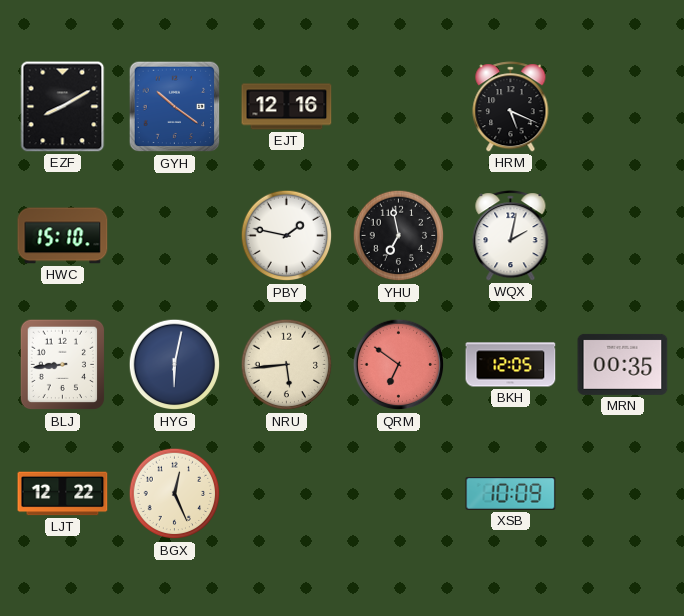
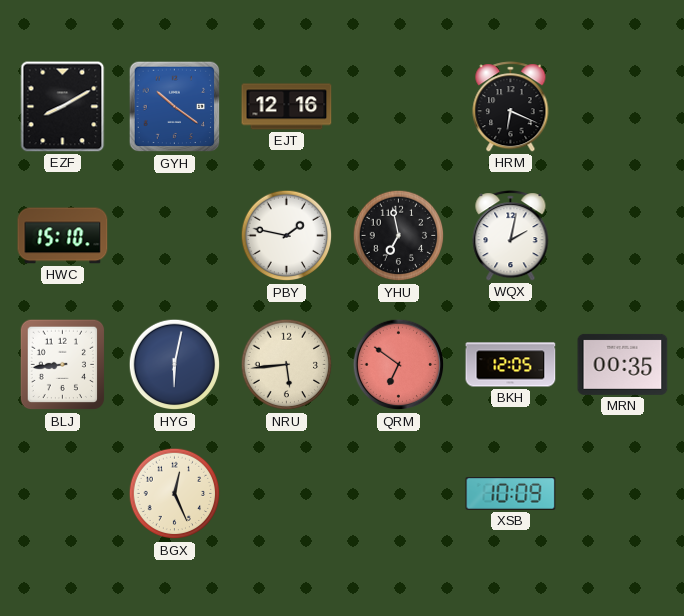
HRM: 5:19 -> 6:19 (511, 107)
LJT: 12:22 -> none (63, 494)
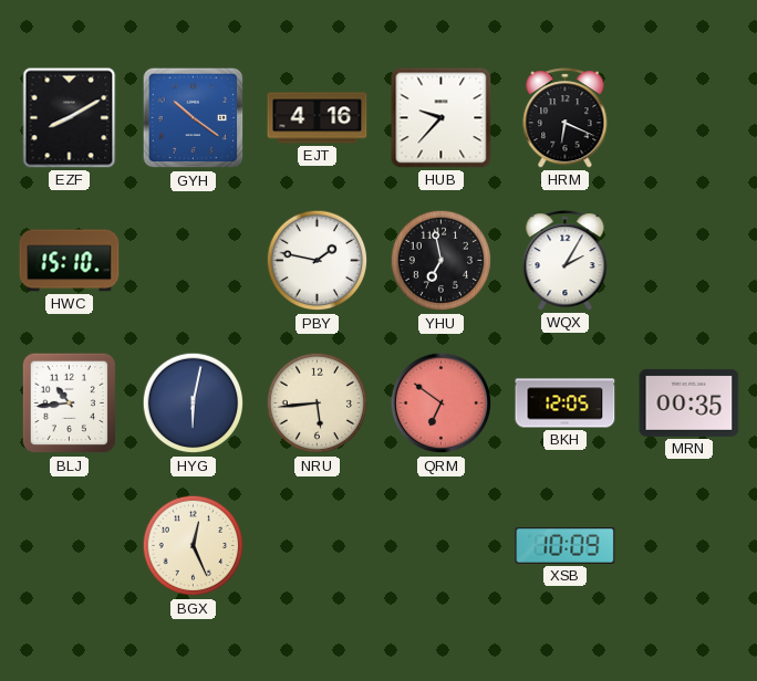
EJT: 12:16 -> 4:16 (318, 118)
HUB: none -> 9:37 (442, 118)
WQX: 2:02 -> 2:05 (566, 261)
BLJ: 8:44 -> 10:44 (70, 404)
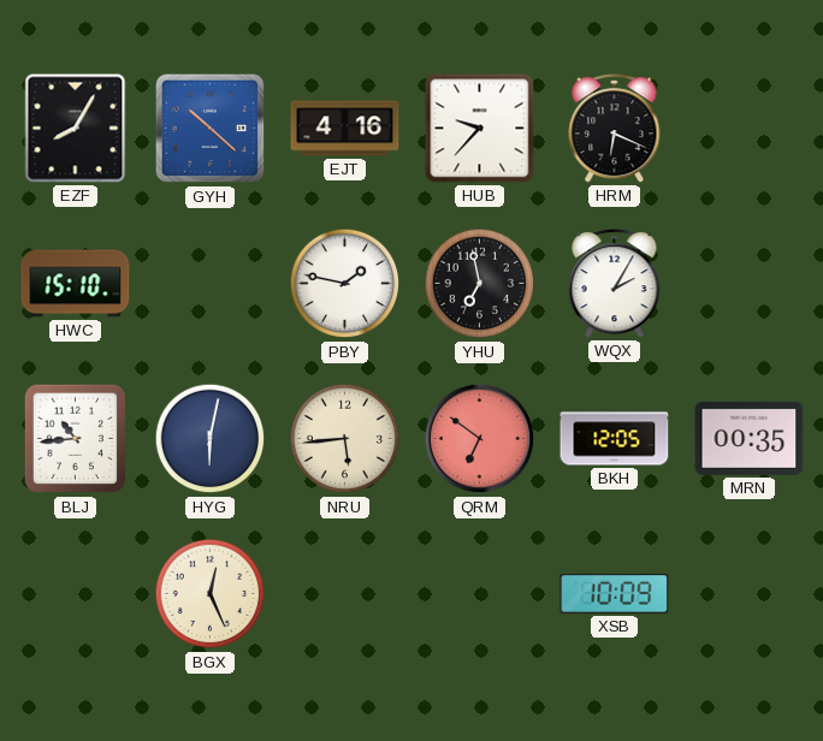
EZF: 8:10 -> 8:05 (76, 129)
GYH: 10:21 -> 10:22 (211, 129)
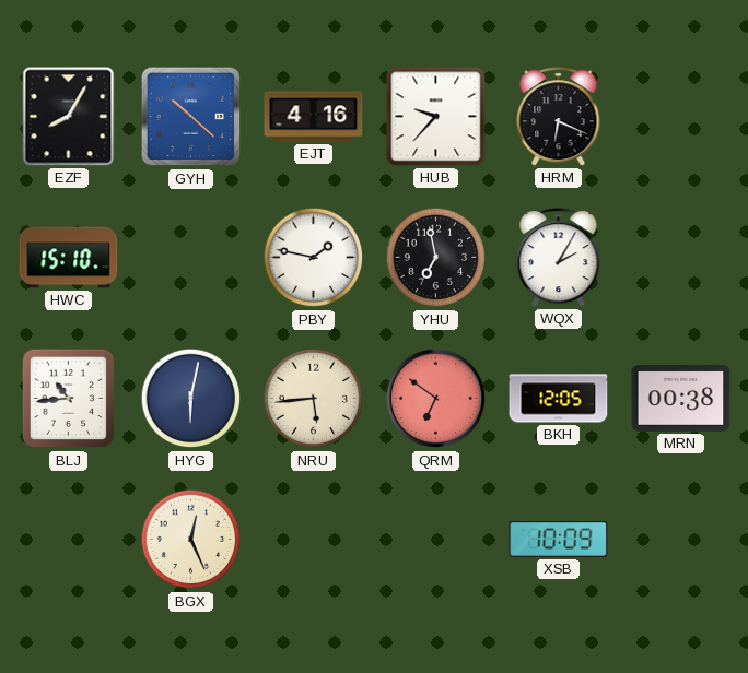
MRN: 00:35 -> 00:38 (681, 398)
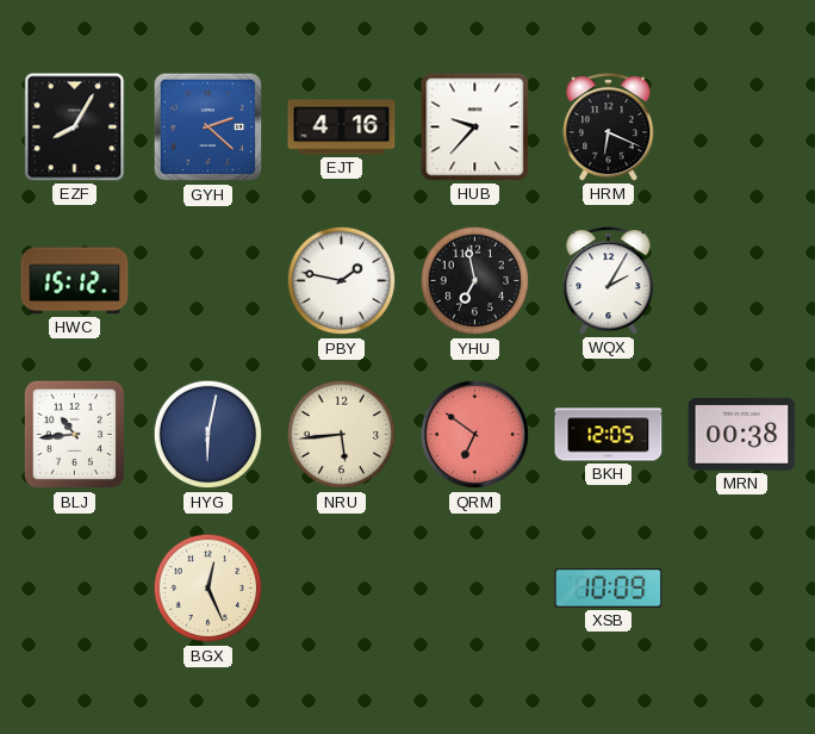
GYH: 10:22 -> 2:22 (209, 127)
HWC: 15:10 -> 15:12 (75, 281)
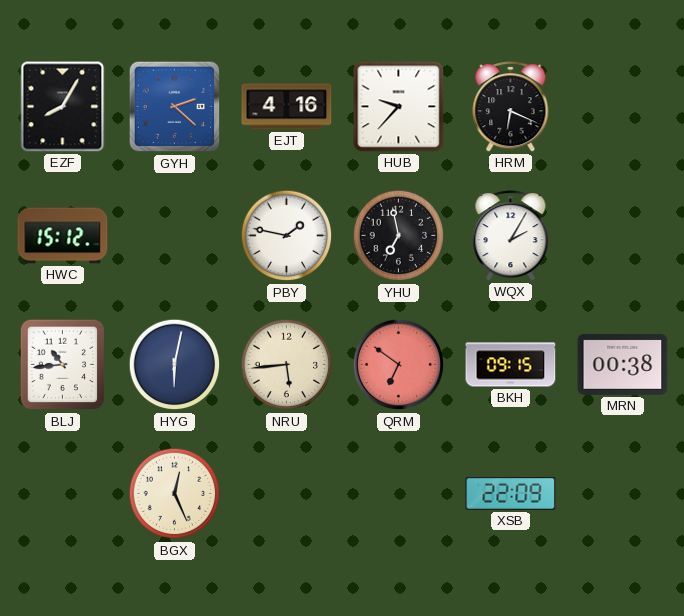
BKH: 12:05 -> 09:15 (511, 365)
XSB: 10:09 -> 22:09 (511, 494)
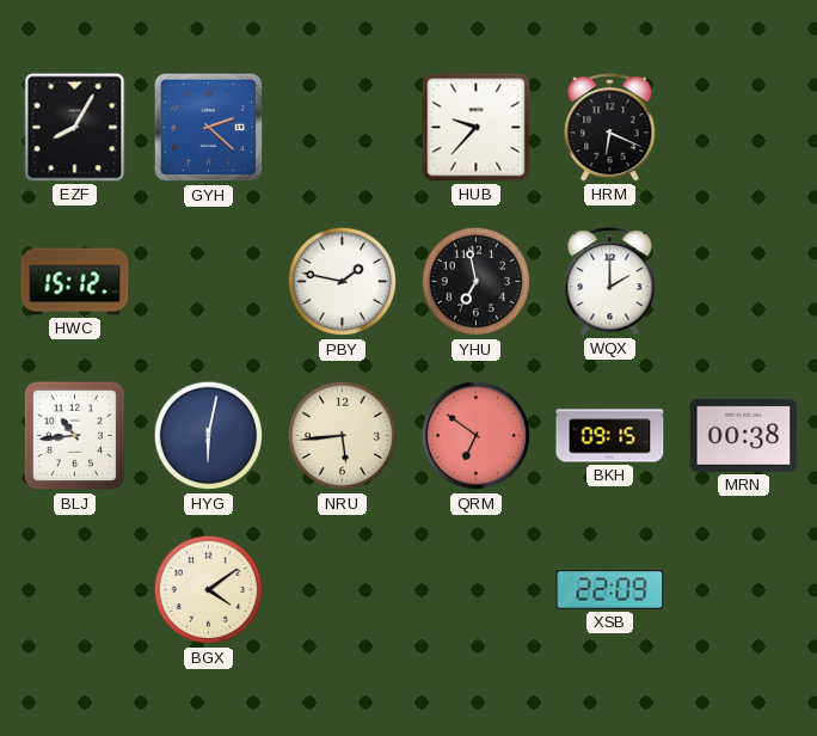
EJT: 4:16 -> none (287, 107)
WQX: 2:05 -> 2:00 (610, 282)
BGX: 12:26 -> 4:09 (209, 590)
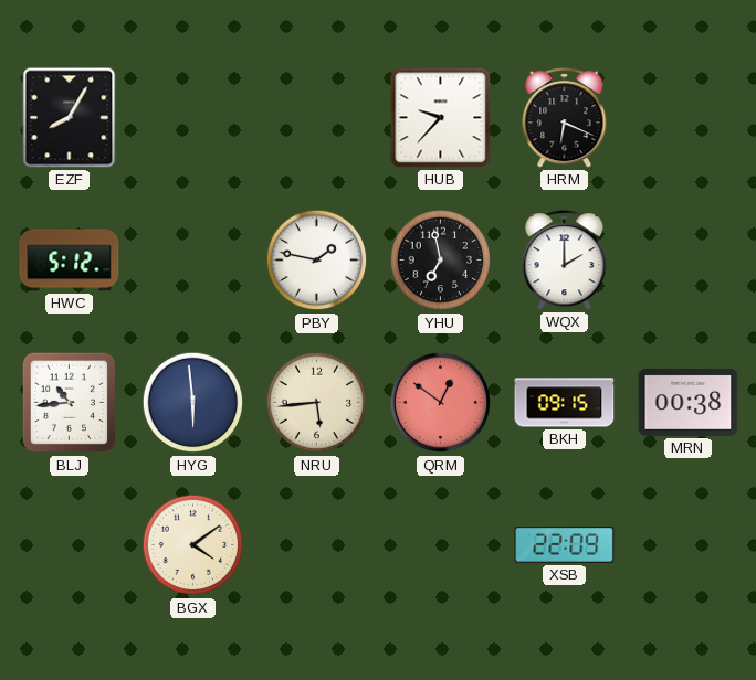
GYH: 2:22 -> none (209, 128)
HWC: 15:12 -> 5:12 (70, 261)
HYG: 6:02 -> 5:59 (193, 403)
QRM: 6:51 -> 12:51 (441, 403)
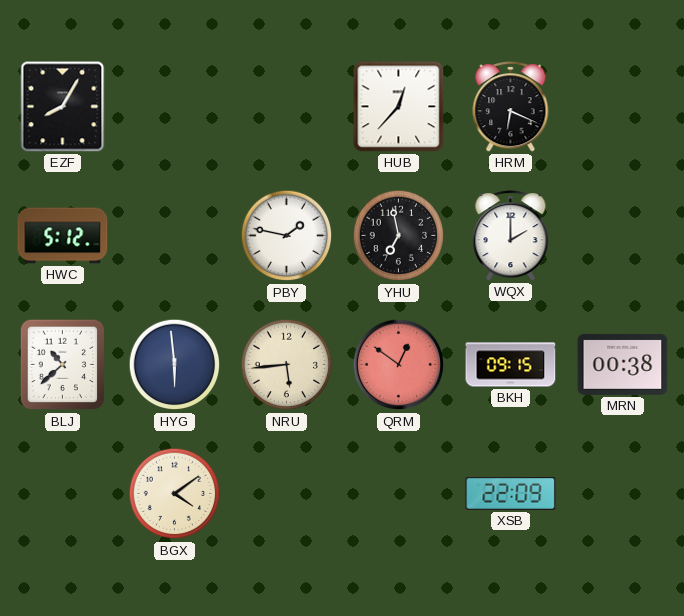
HUB: 9:37 -> 12:37 (399, 107)
BLJ: 10:44 -> 10:38 (63, 365)
